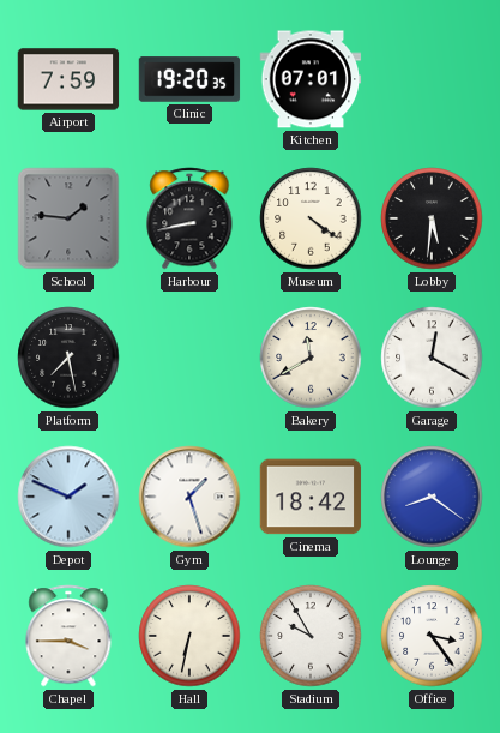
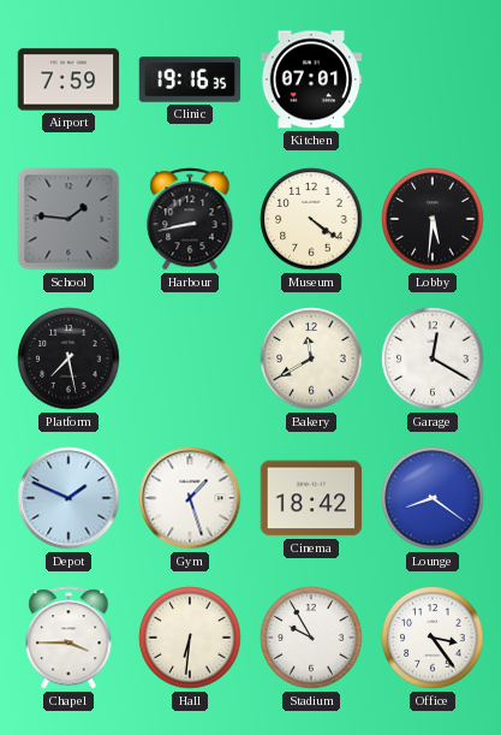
Clinic: 19:20 -> 19:16 (190, 79)
Hall: 6:32 -> 6:31 (190, 638)
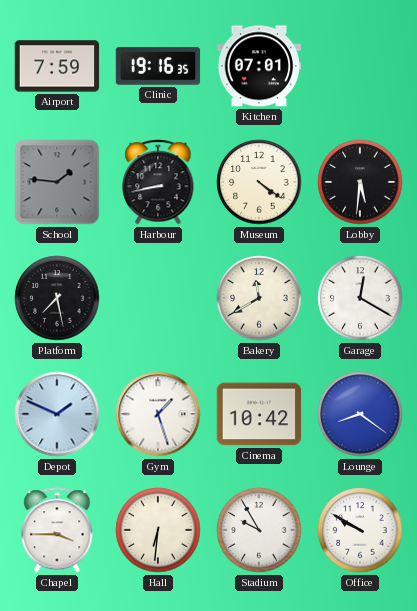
Cinema: 18:42 -> 10:42 (259, 414)
Office: 3:24 -> 9:50 (360, 530)
